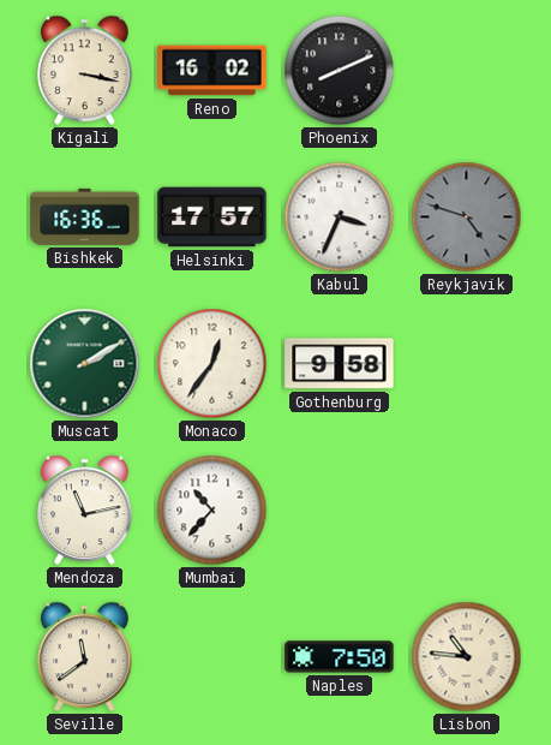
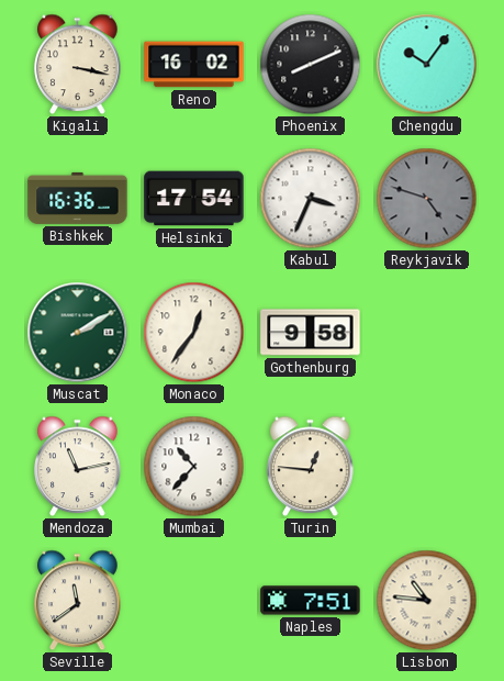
Chengdu: none -> 10:06 (427, 65)
Helsinki: 17:57 -> 17:54 (194, 199)
Turin: none -> 12:46 (311, 467)
Naples: 7:50 -> 7:51 (311, 601)
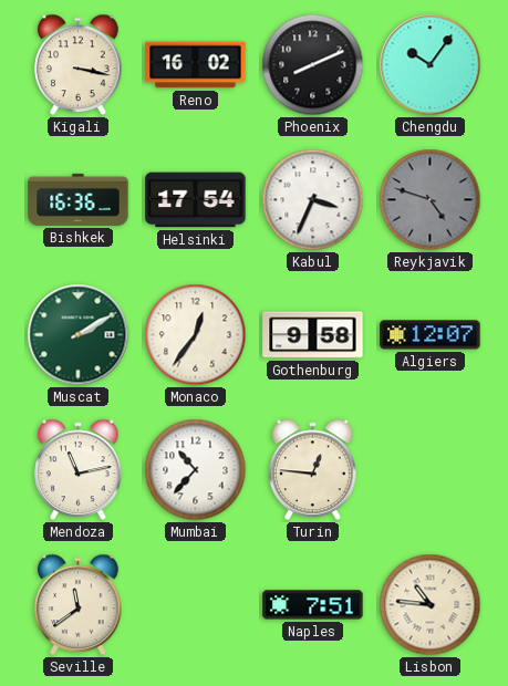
Algiers: none -> 12:07 (431, 335)
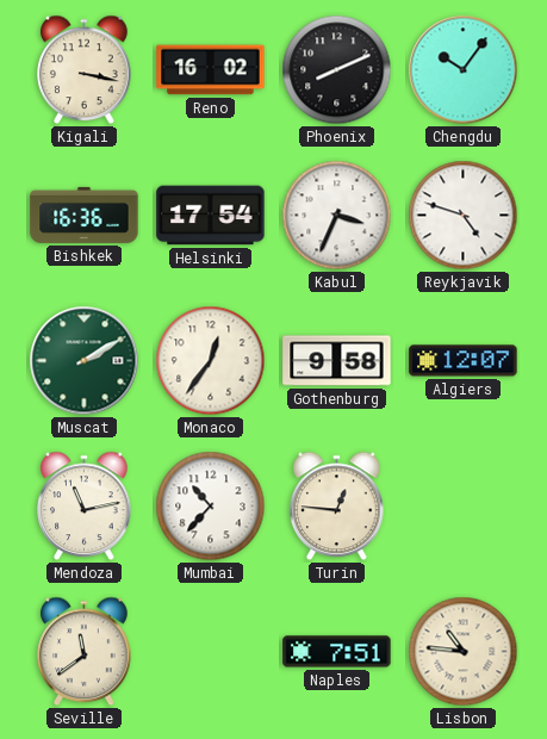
Reykjavik dial: grey -> white (464, 216)
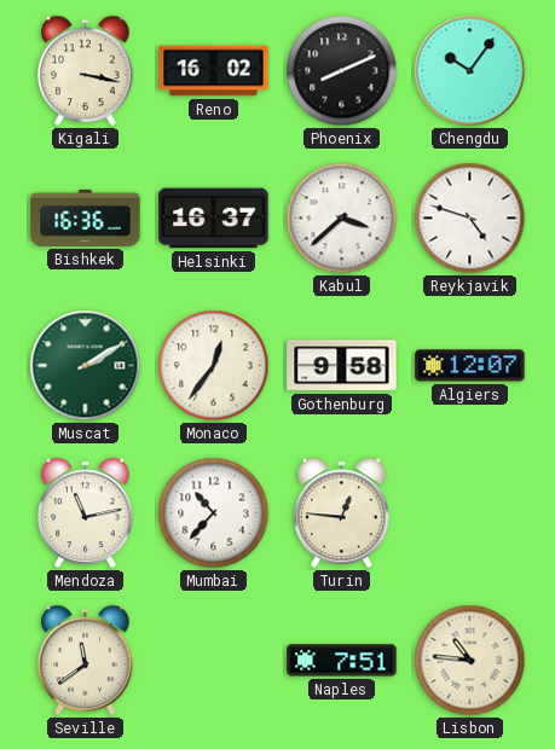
Helsinki: 17:54 -> 16:37 (214, 219)
Kabul: 3:34 -> 3:38 (342, 219)
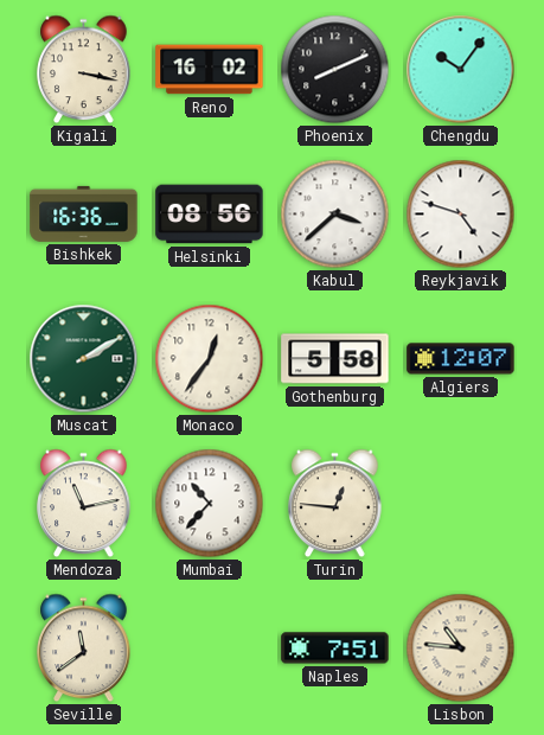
Helsinki: 16:37 -> 08:56 (210, 215)
Gothenburg: 9:58 -> 5:58 (335, 359)
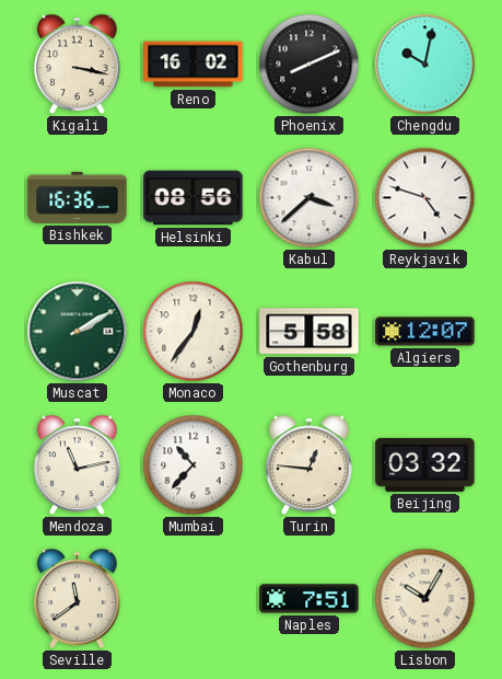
Chengdu: 10:06 -> 10:02 (425, 65)
Beijing: none -> 03:32 (425, 464)
Lisbon: 10:46 -> 10:05 (425, 599)
